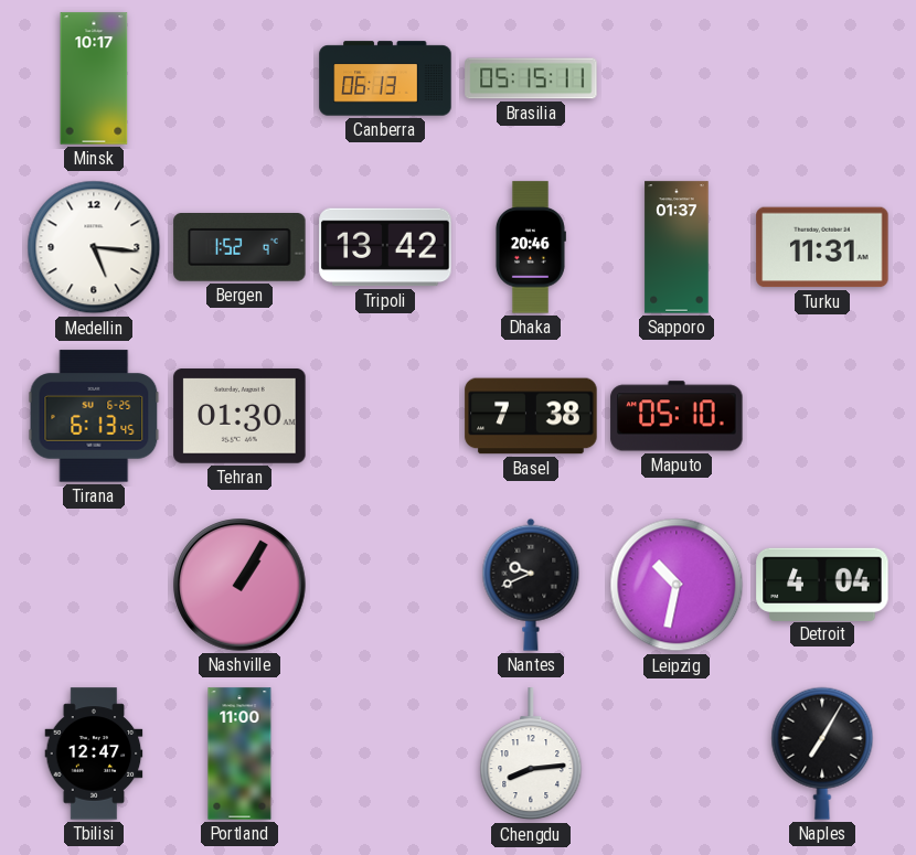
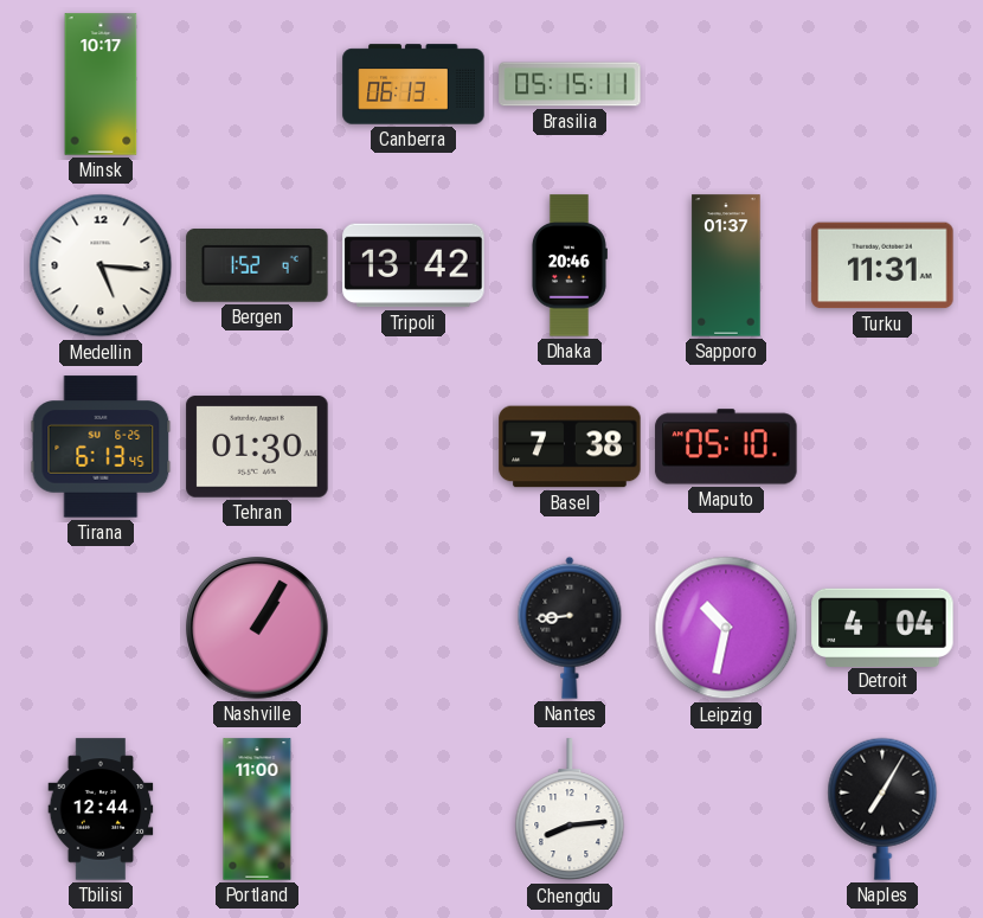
Nantes: 9:41 -> 8:44 (570, 628)
Tbilisi: 12:47 -> 12:44 (101, 809)
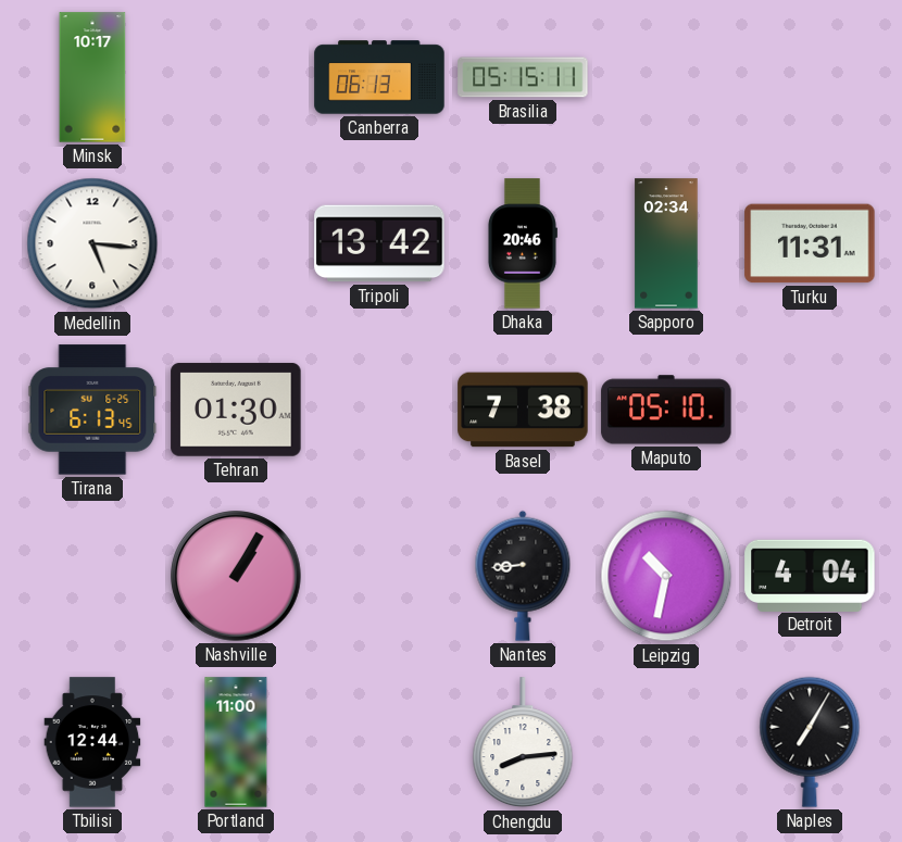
Bergen: 1:52 -> none (257, 267)
Sapporo: 01:37 -> 02:34 (666, 243)
